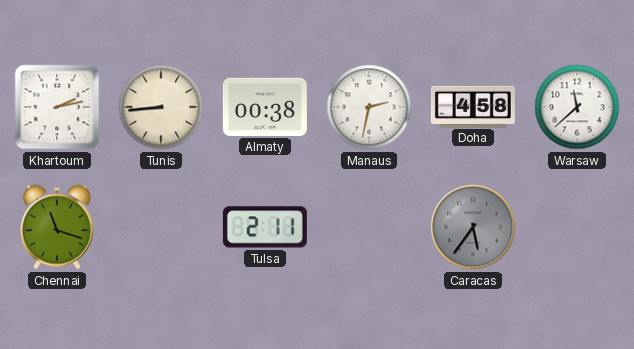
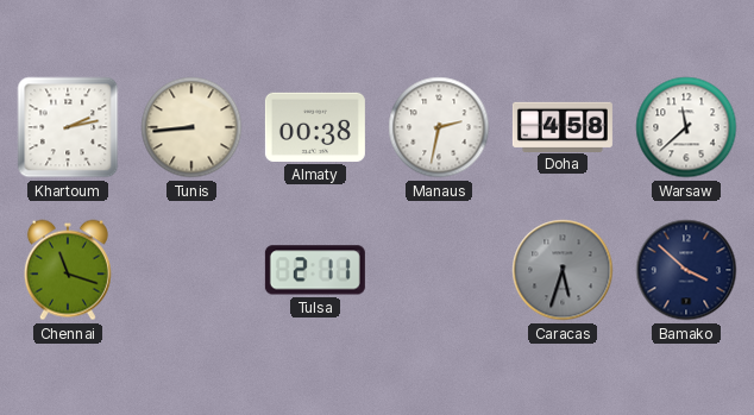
Caracas: 5:36 -> 5:33 (563, 270)
Bamako: none -> 3:52 (686, 270)
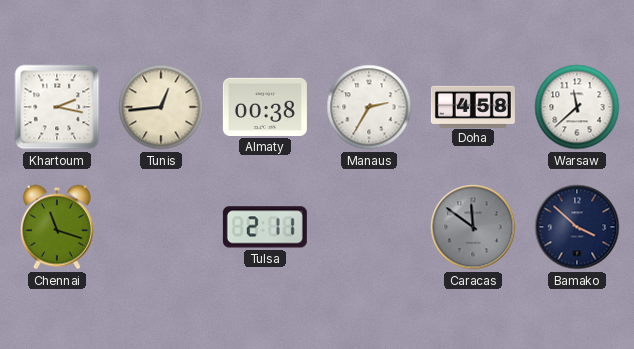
Khartoum: 2:13 -> 2:17 (57, 107)
Tunis: 8:44 -> 12:44 (161, 107)
Manaus: 2:32 -> 2:35 (369, 107)
Caracas: 5:33 -> 11:51 (473, 227)
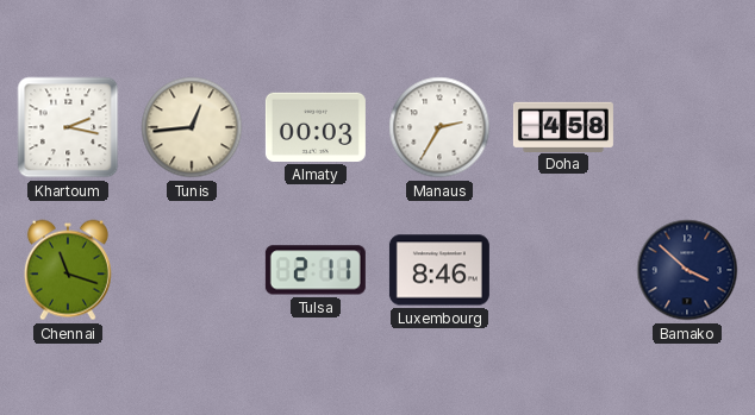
Almaty: 00:38 -> 00:03 (316, 127)
Warsaw: 11:38 -> none (577, 107)
Luxembourg: none -> 8:46 (439, 270)
Caracas: 11:51 -> none (473, 227)
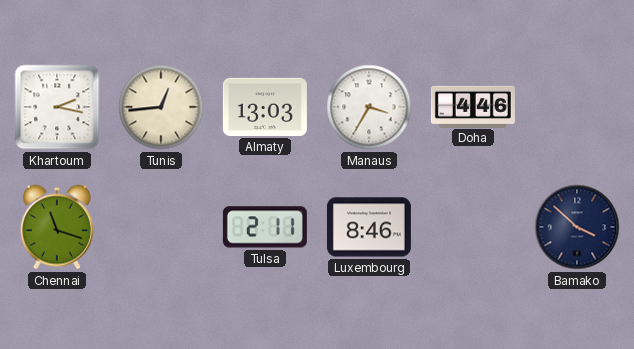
Almaty: 00:03 -> 13:03 (265, 107)
Manaus: 2:35 -> 3:35 (369, 107)
Doha: 4:58 -> 4:46 (473, 106)
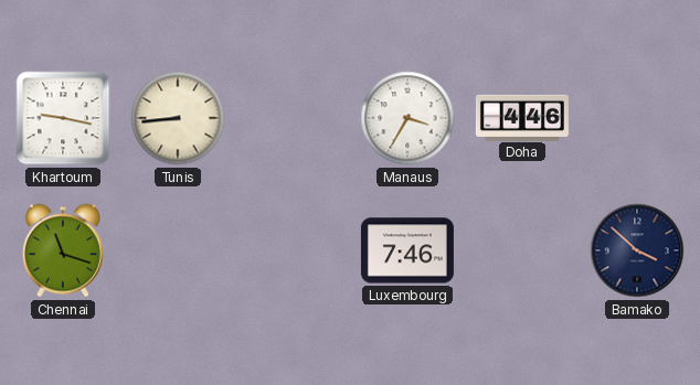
Khartoum: 2:17 -> 9:17 (63, 118)
Tunis: 12:44 -> 8:44 (178, 118)
Almaty: 13:03 -> none (265, 107)
Tulsa: 2:11 -> none (265, 227)
Luxembourg: 8:46 -> 7:46 (407, 250)
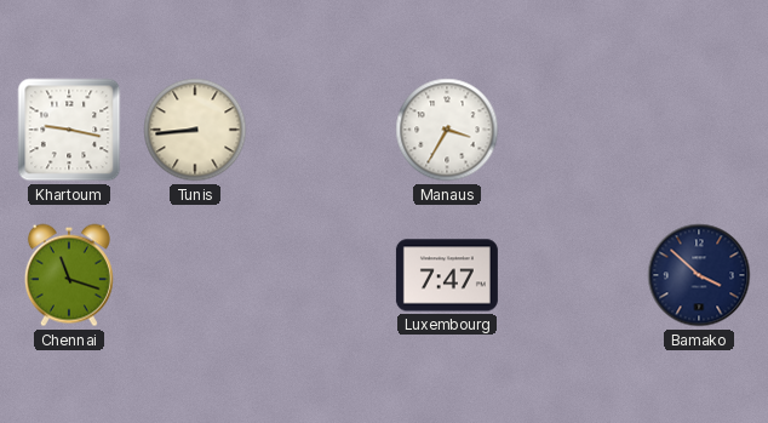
Doha: 4:46 -> none (522, 117)
Luxembourg: 7:46 -> 7:47 (447, 275)
